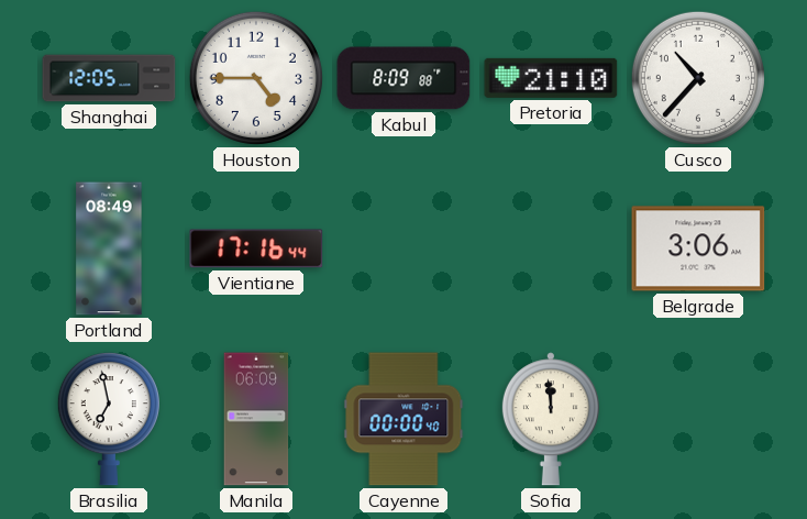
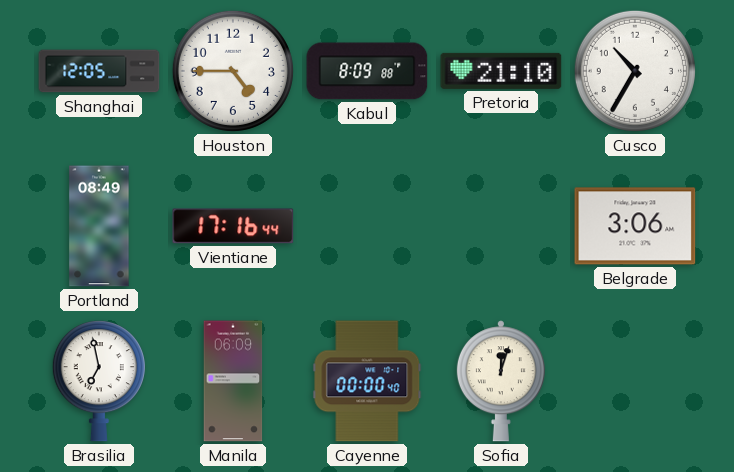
Cusco: 10:37 -> 10:35 (635, 71)
Sofia: 11:59 -> 12:03 (501, 381)
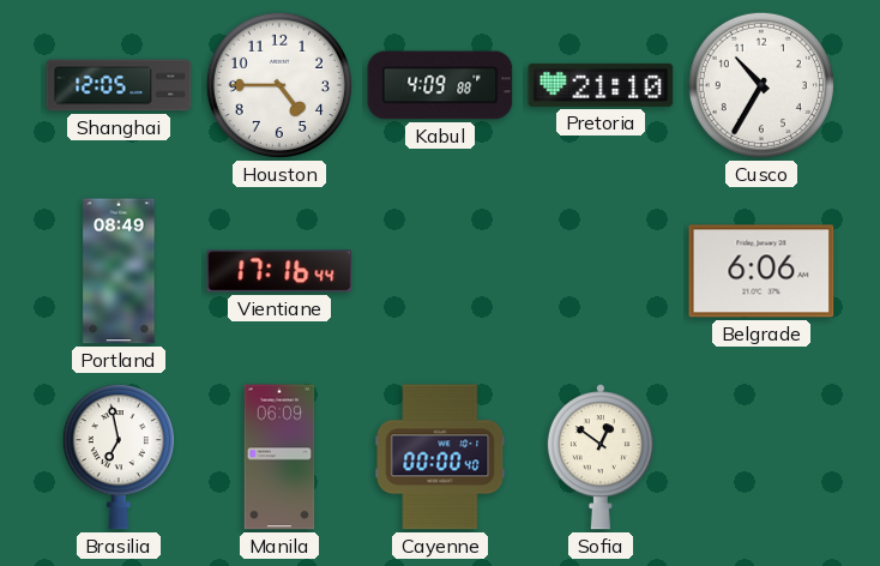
Kabul: 8:09 -> 4:09 (440, 85)
Belgrade: 3:06 -> 6:06 (761, 271)
Sofia: 12:03 -> 12:51 (601, 457)
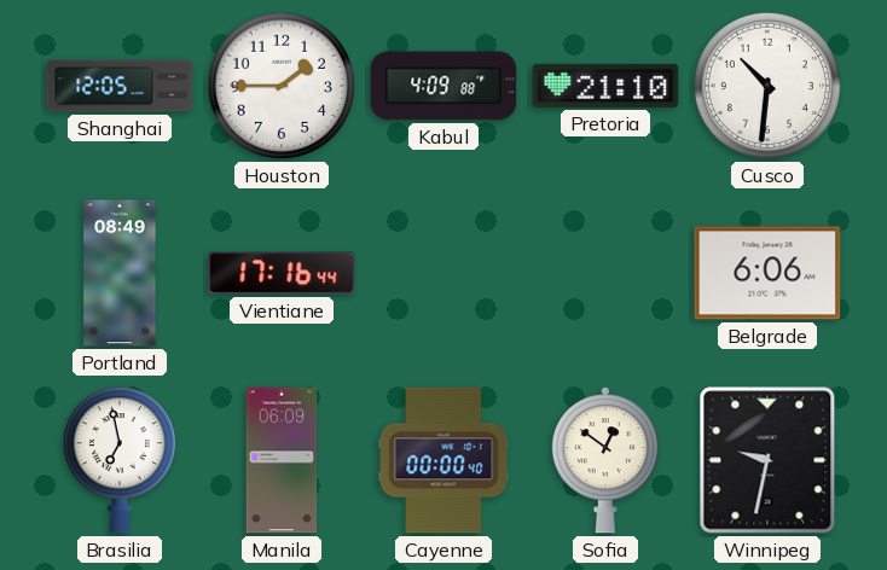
Houston: 4:45 -> 1:45 (282, 86)
Cusco: 10:35 -> 10:31 (767, 86)
Winnipeg: none -> 9:32 (767, 460)
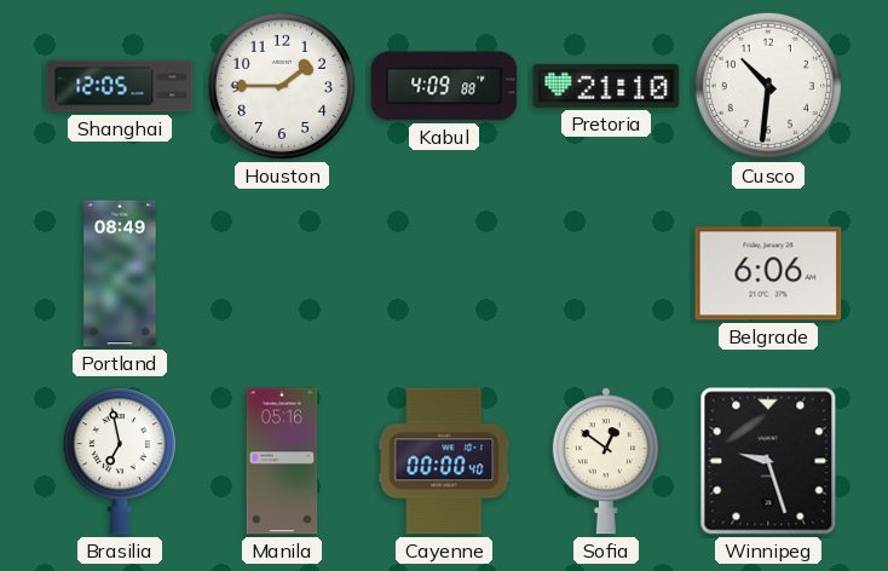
Vientiane: 17:16 -> none (282, 273)
Manila: 06:09 -> 05:16 (282, 461)
Winnipeg: 9:32 -> 9:27 (768, 461)
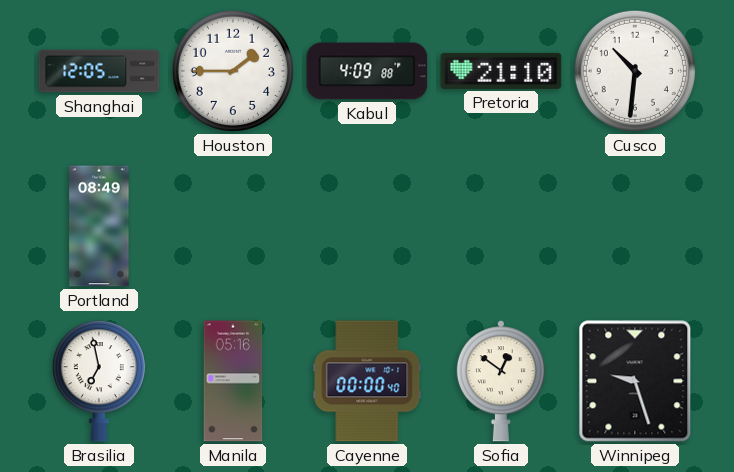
Belgrade: 6:06 -> none (768, 273)
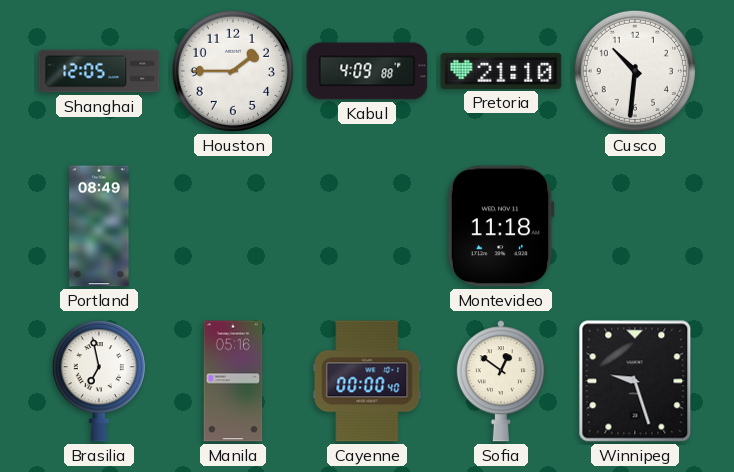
Montevideo: none -> 11:18 (501, 226)
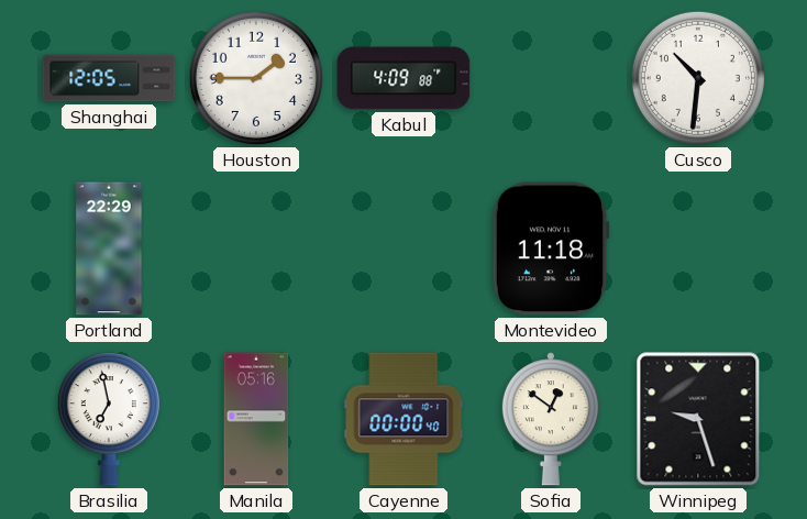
Pretoria: 21:10 -> none (501, 71)
Portland: 08:49 -> 22:29 (109, 249)
